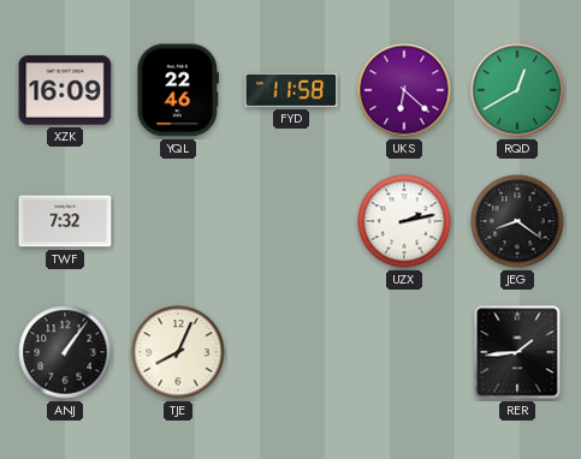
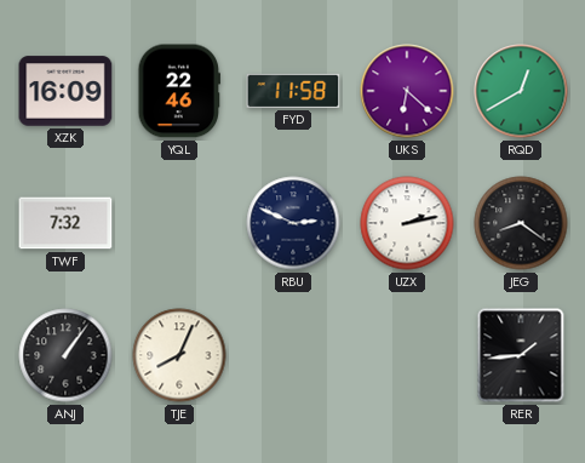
RBU: none -> 2:49 (293, 223)
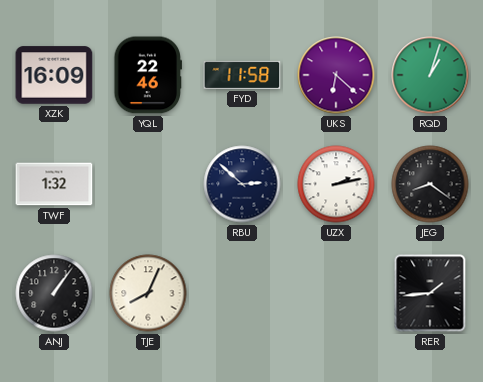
RQD: 12:40 -> 1:03 (430, 75)
TWF: 7:32 -> 1:32 (54, 184)
RBU: 2:49 -> 2:52 (242, 184)
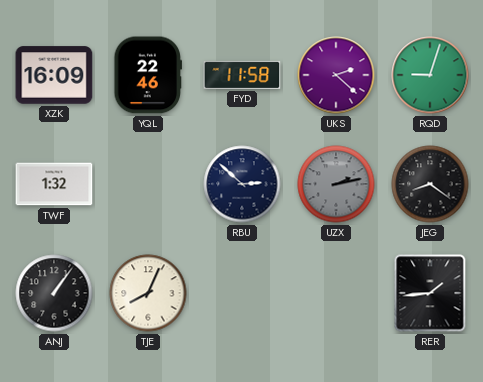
UKS: 6:22 -> 2:22 (336, 75)
RQD: 1:03 -> 9:03 (430, 75)
UZX dial: white -> grey (336, 184)
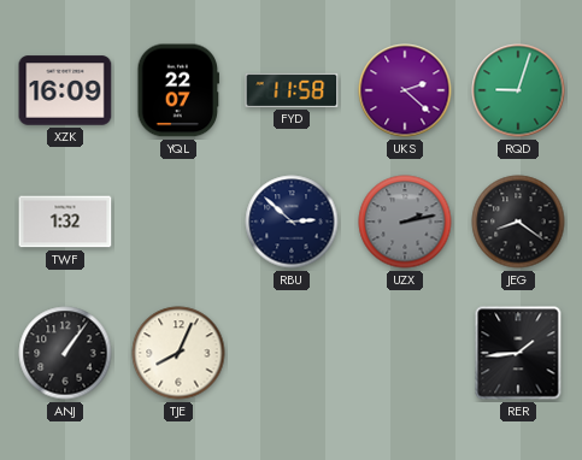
YQL: 22:46 -> 22:07 (178, 90)
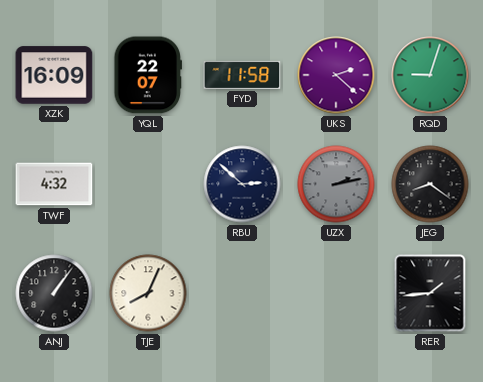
TWF: 1:32 -> 4:32 (54, 184)
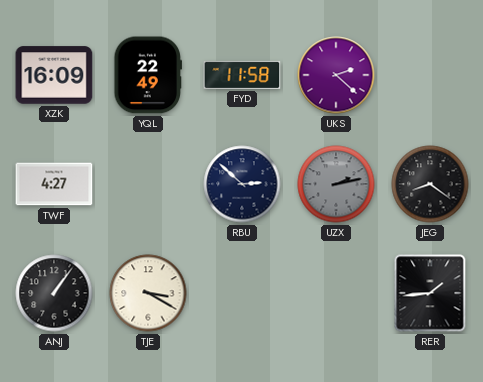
YQL: 22:07 -> 22:49 (148, 75)
RQD: 9:03 -> none (430, 75)
TWF: 4:32 -> 4:27 (54, 184)
TJE: 8:04 -> 3:20 (148, 293)
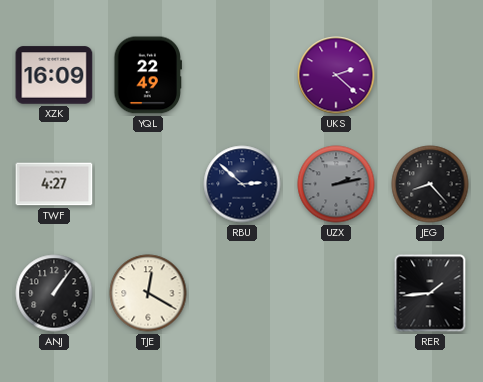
FYD: 11:58 -> none (242, 75)
JEG: 8:21 -> 8:23 (430, 184)
TJE: 3:20 -> 12:20 (148, 293)
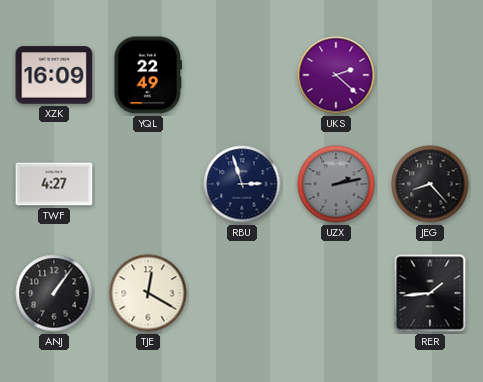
RBU: 2:52 -> 2:57 (242, 184)
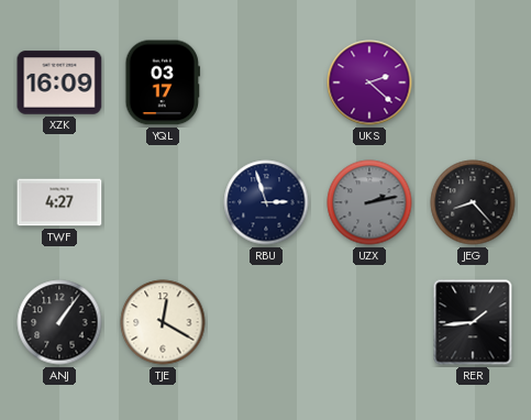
YQL: 22:49 -> 03:17 (163, 82)
